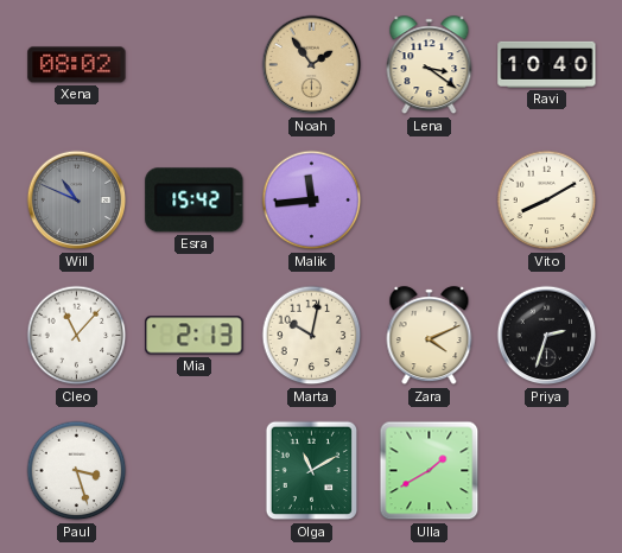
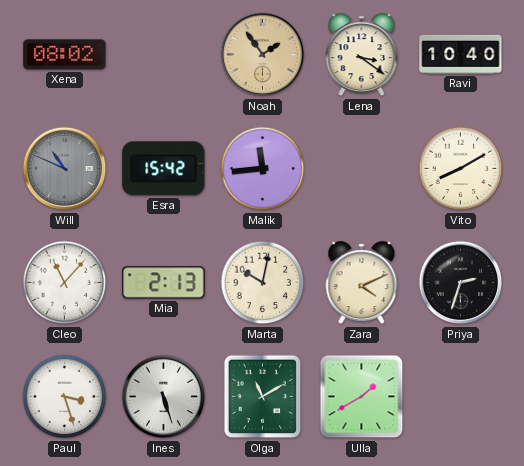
Ines: none -> 5:27 (164, 397)
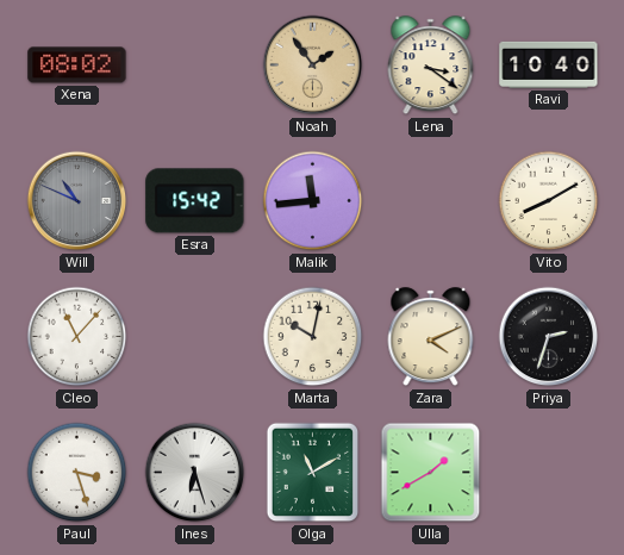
Mia: 2:13 -> none (164, 283)
Ines: 5:27 -> 6:27 (195, 473)
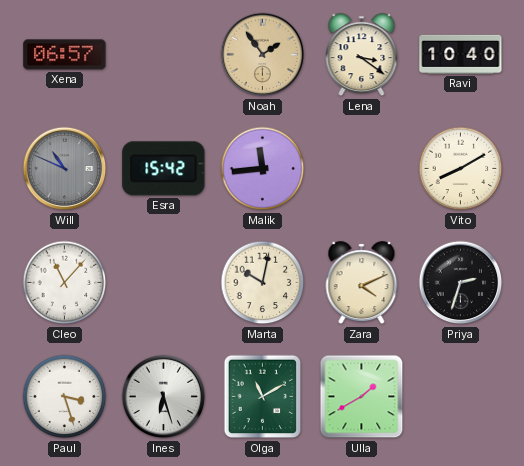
Xena: 08:02 -> 06:57 (65, 55)
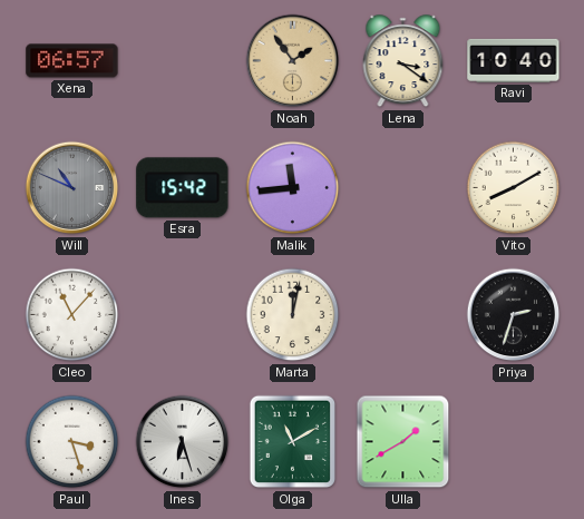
Marta: 10:02 -> 12:02 (293, 315)
Zara: 4:11 -> none (362, 283)
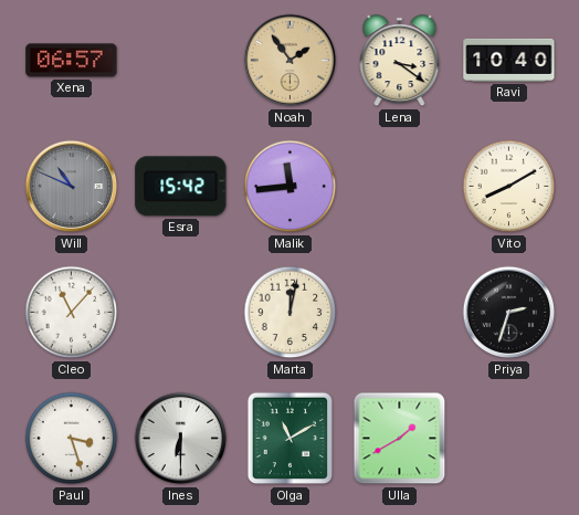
Ines: 6:27 -> 6:30 (181, 439)
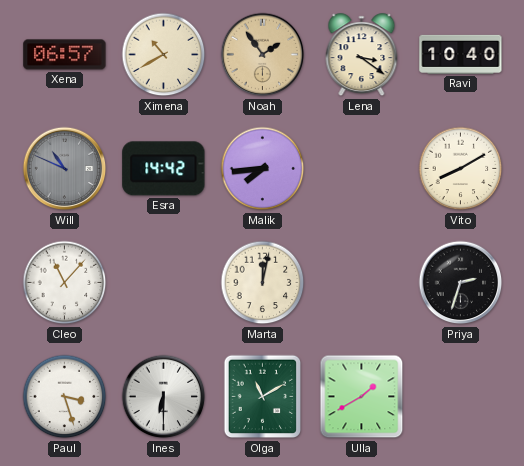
Ximena: none -> 10:40 (164, 55)
Esra: 15:42 -> 14:42 (164, 169)
Malik: 11:44 -> 7:44 (263, 169)
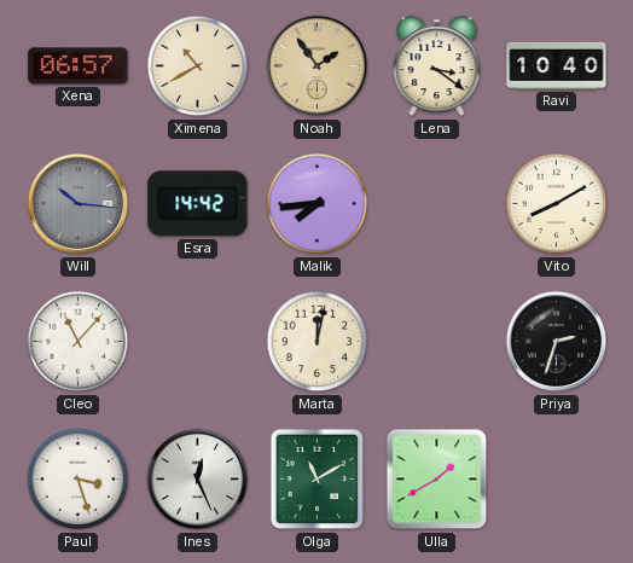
Will: 10:49 -> 10:16 (79, 204)
Ines: 6:30 -> 12:26 (198, 480)
